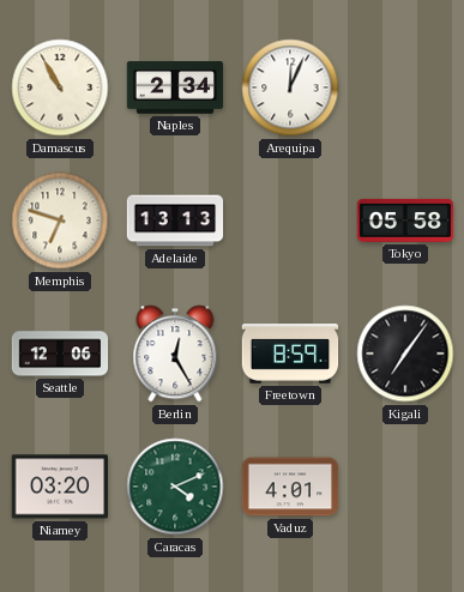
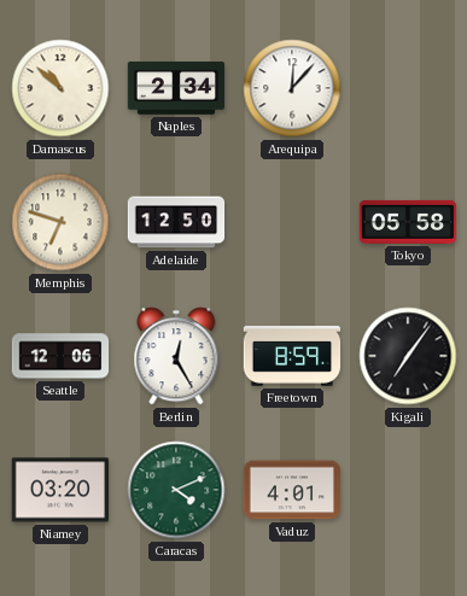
Damascus: 10:55 -> 10:52 (60, 88)
Arequipa: 12:04 -> 12:07 (292, 88)
Adelaide: 13:13 -> 12:50 (176, 222)
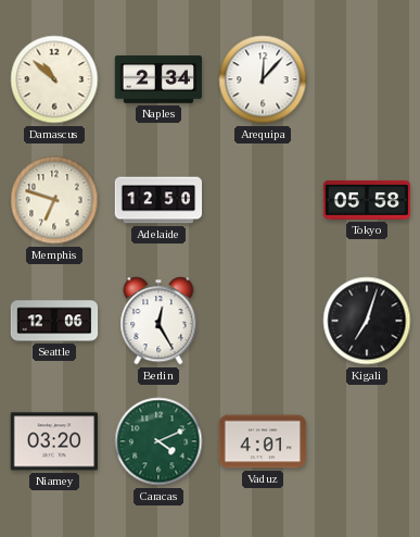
Freetown: 8:59 -> none (292, 356)
Kigali: 7:06 -> 7:03 (367, 321)
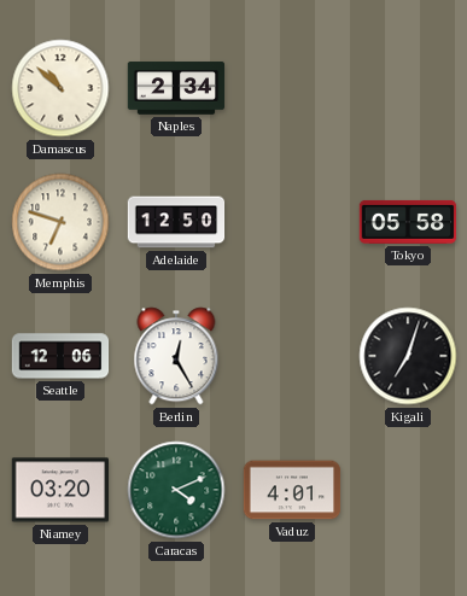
Arequipa: 12:07 -> none (263, 79)
